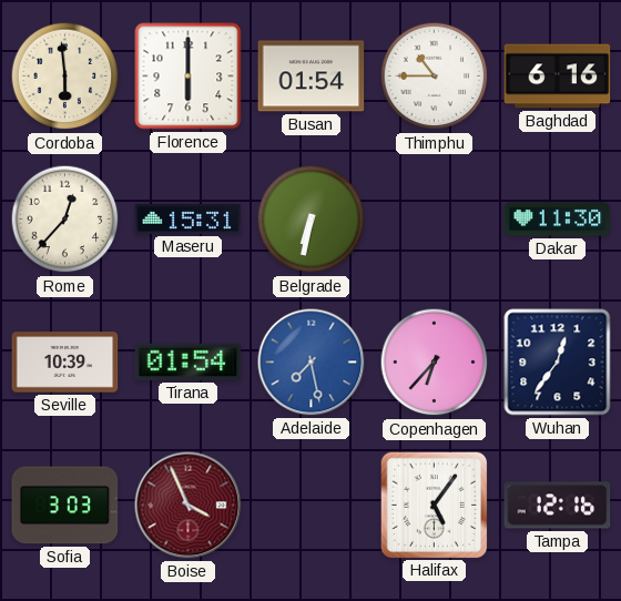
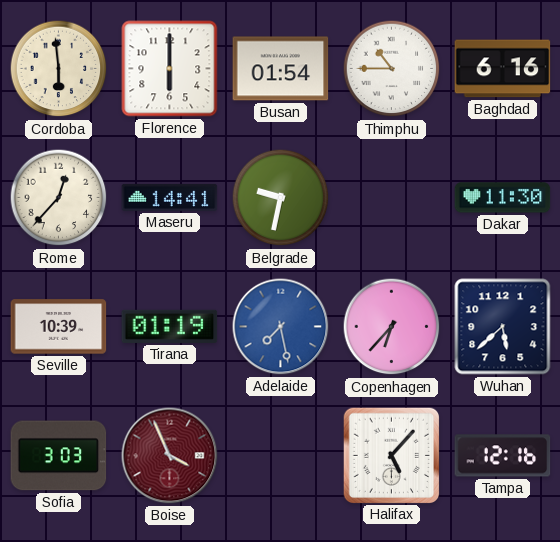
Maseru: 15:31 -> 14:41 (170, 197)
Belgrade: 6:32 -> 9:32 (281, 198)
Tirana: 01:54 -> 01:19 (170, 326)
Wuhan: 12:36 -> 5:38 (503, 327)
Halifax: 5:06 -> 5:07 (391, 455)
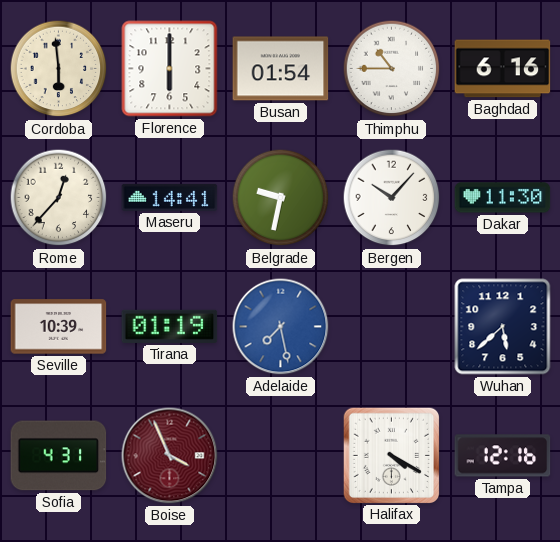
Bergen: none -> 10:07 (392, 198)
Copenhagen: 6:37 -> none (392, 327)
Sofia: 3:03 -> 4:31 (59, 456)
Halifax: 5:07 -> 4:20 (391, 455)
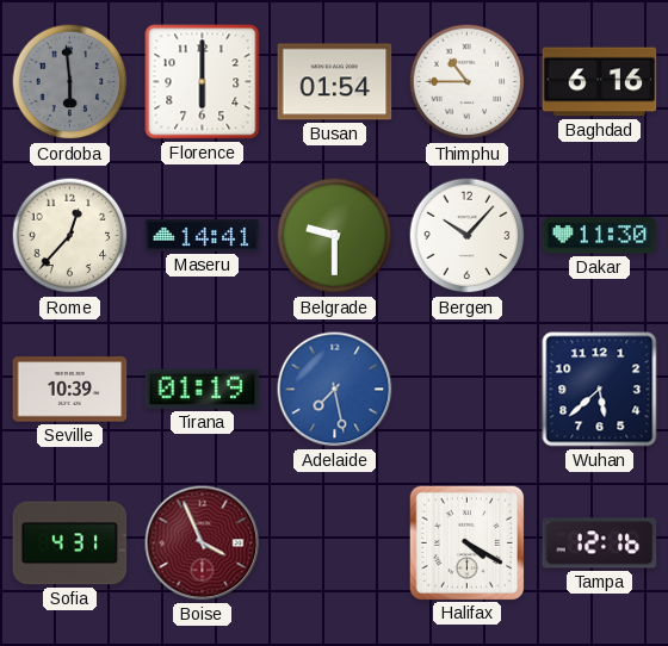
Cordoba dial: cream -> grey (70, 82)
Belgrade: 9:32 -> 9:30 (335, 236)
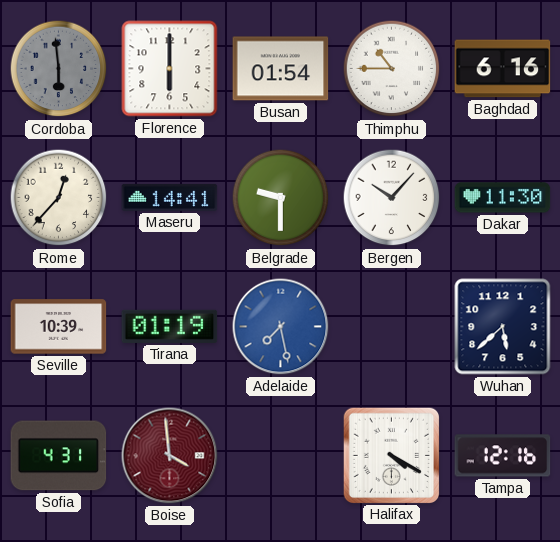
Boise: 3:56 -> 3:59 (170, 456)
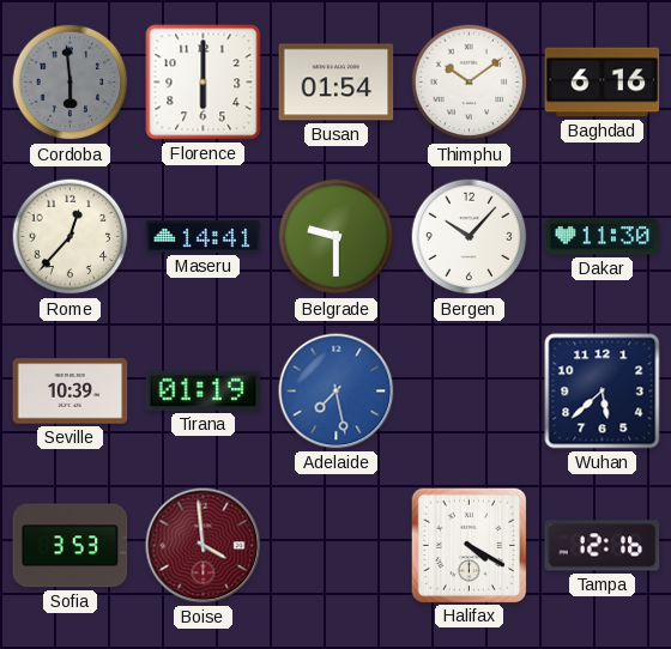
Thimphu: 10:45 -> 10:09 (470, 83)
Sofia: 4:31 -> 3:53 (71, 546)
